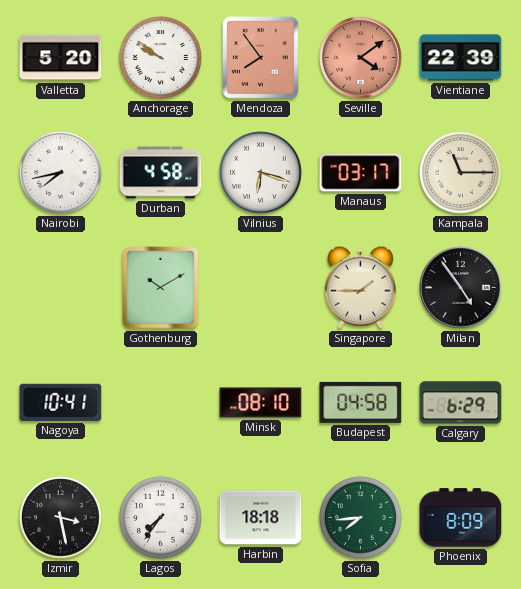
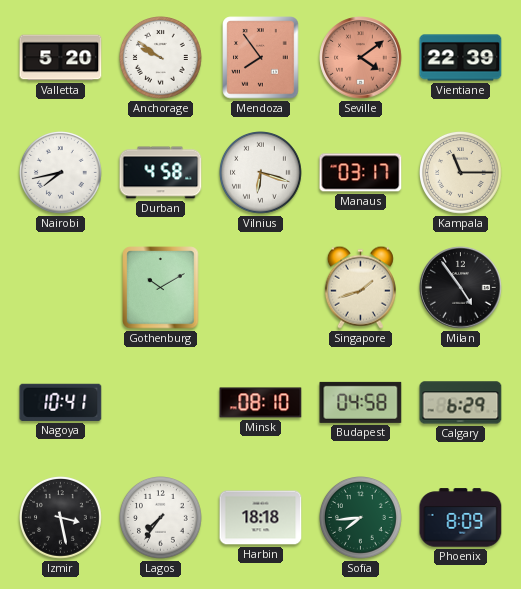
Singapore: 1:45 -> 1:42 (360, 287)
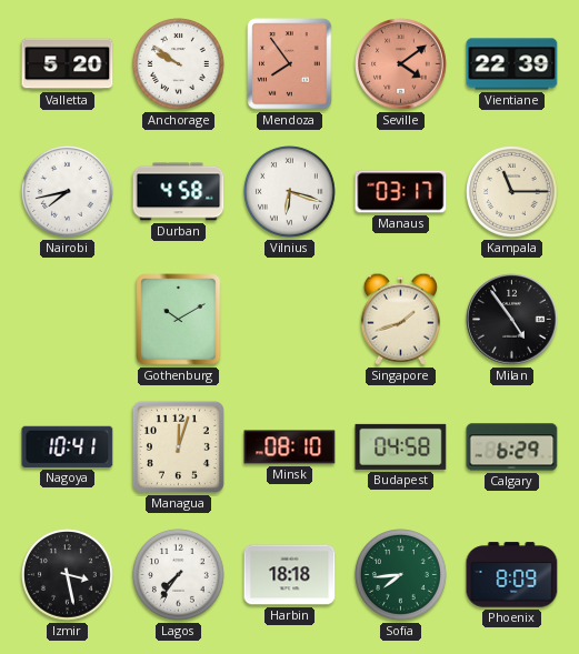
Managua: none -> 12:03 (178, 446)
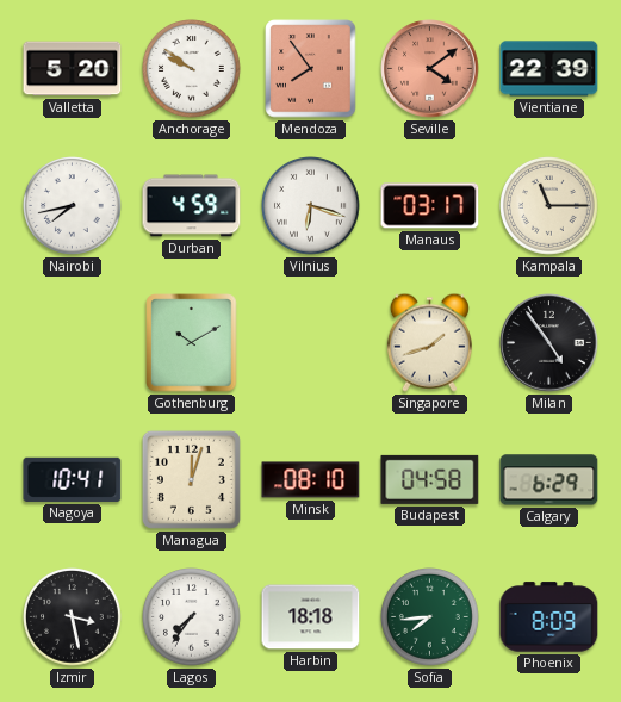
Durban: 4:58 -> 4:59 (192, 206)
